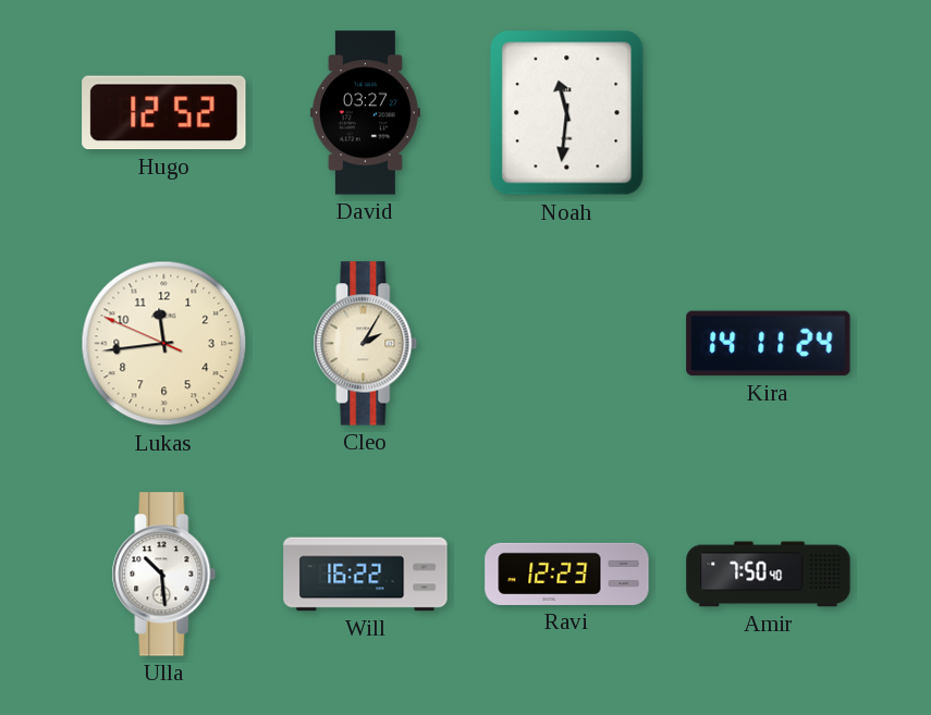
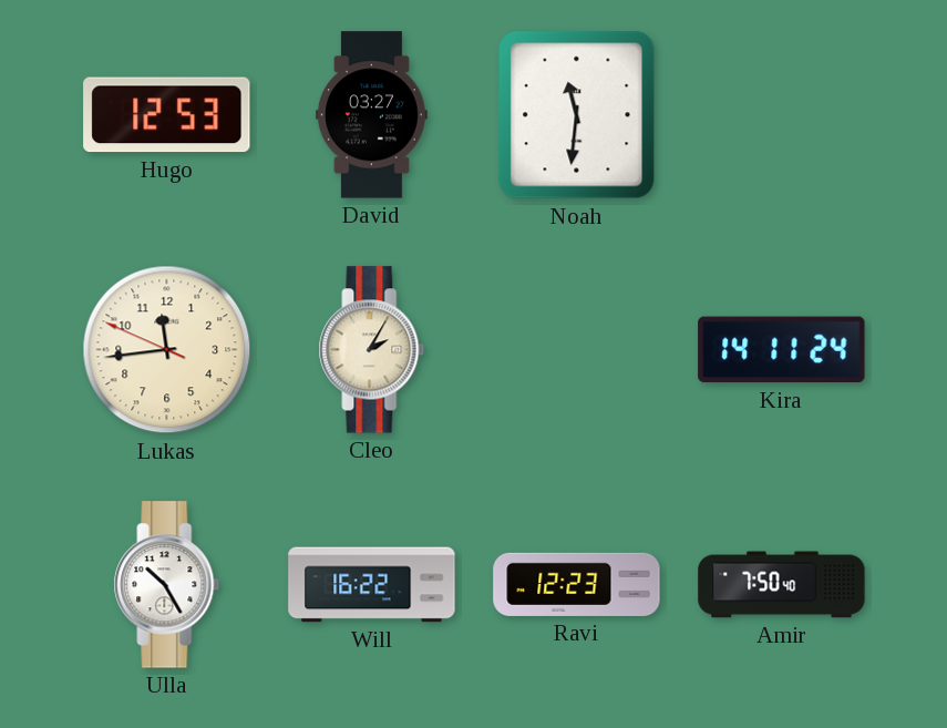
Hugo: 12:52 -> 12:53 (167, 115)
Ulla: 10:29 -> 10:25 (167, 585)
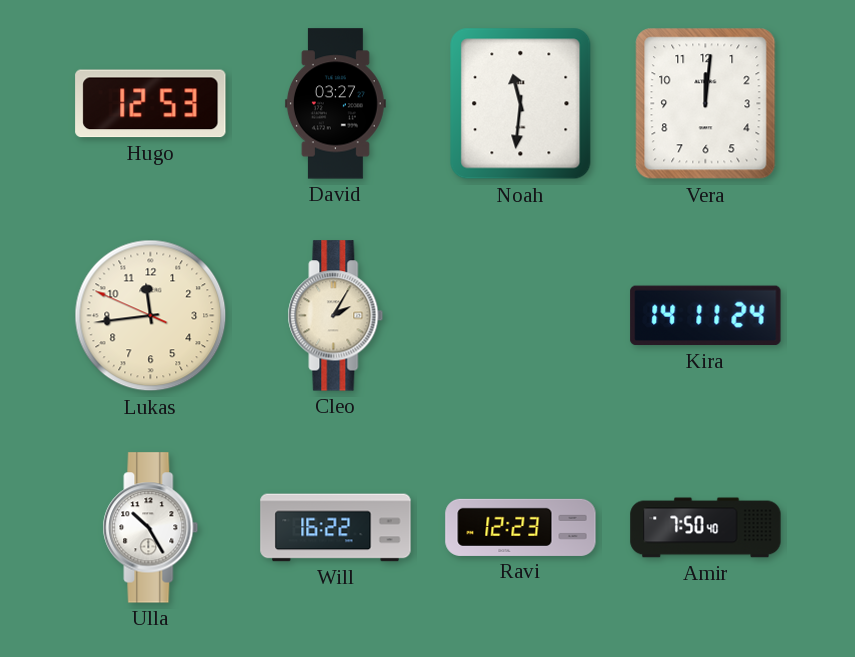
Vera: none -> 12:01 (706, 104)
